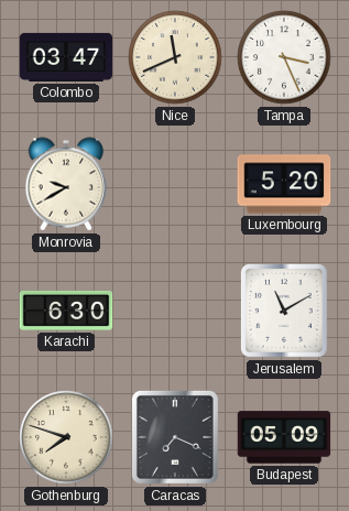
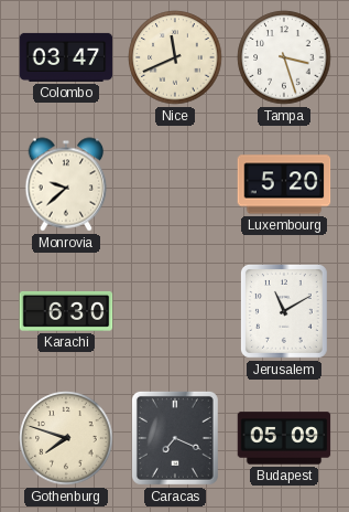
Tampa: 3:26 -> 3:27 (284, 57)
Monrovia: 9:40 -> 9:38 (66, 184)
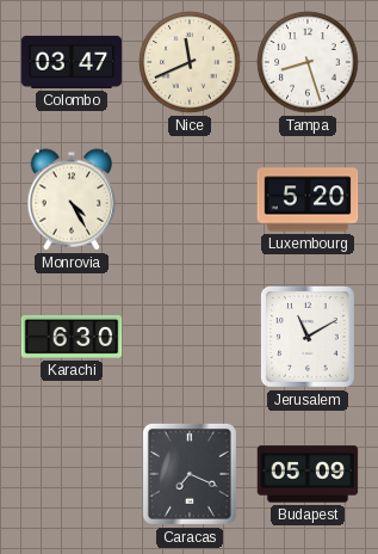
Tampa: 3:27 -> 8:27 (308, 62)
Monrovia: 9:38 -> 4:25 (72, 199)
Gothenburg: 7:48 -> none (66, 438)
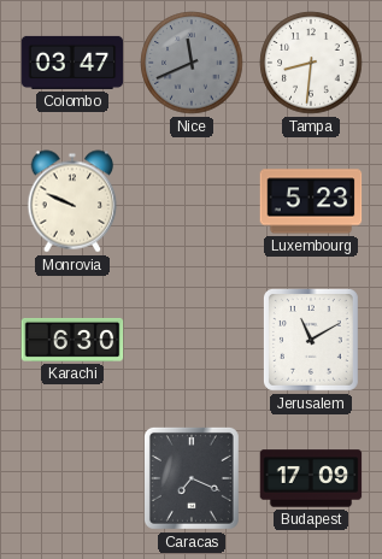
Nice dial: cream -> grey (192, 63)
Tampa: 8:27 -> 8:31 (311, 63)
Monrovia: 4:25 -> 9:49 (72, 201)
Luxembourg: 5:20 -> 5:23 (311, 201)
Budapest: 05:09 -> 17:09 (311, 478)
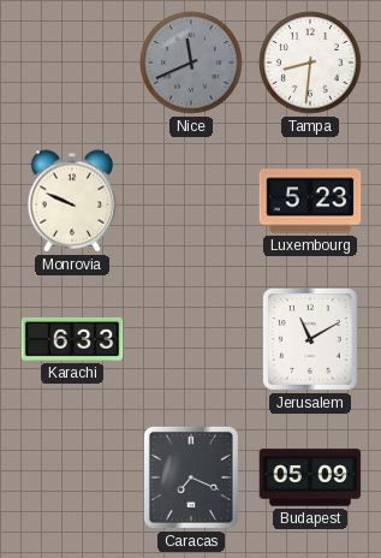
Colombo: 03:47 -> none (72, 63)
Karachi: 6:30 -> 6:33 (72, 339)
Budapest: 17:09 -> 05:09 (310, 477)
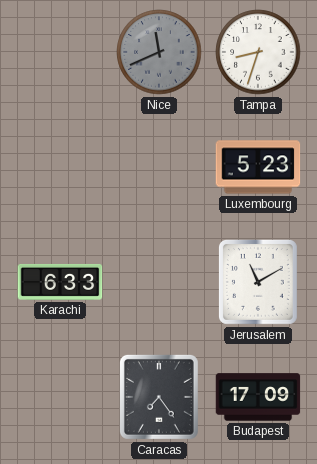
Tampa: 8:31 -> 8:33 (258, 52)
Monrovia: 9:49 -> none (72, 201)
Caracas: 7:19 -> 7:24 (159, 397)
Budapest: 05:09 -> 17:09 (258, 397)
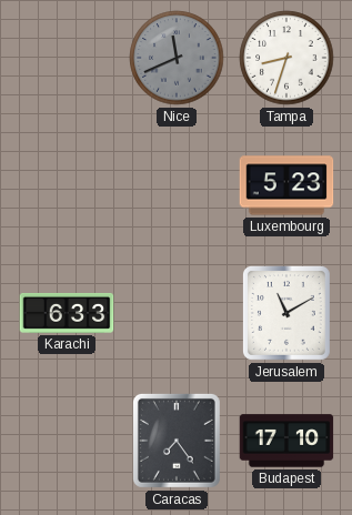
Budapest: 17:09 -> 17:10 (286, 441)
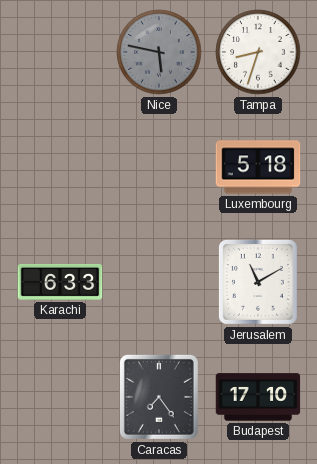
Nice: 11:41 -> 5:47 (159, 52)
Luxembourg: 5:23 -> 5:18 (258, 167)
